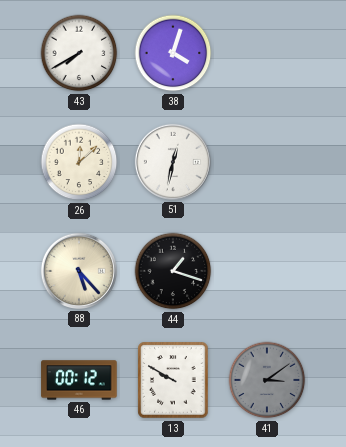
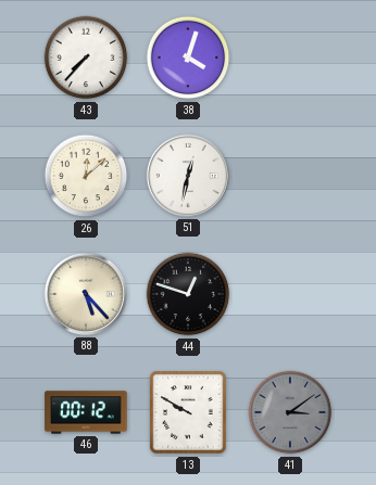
43: 7:40 -> 7:37 (86, 58)
44: 1:18 -> 12:48 (188, 294)
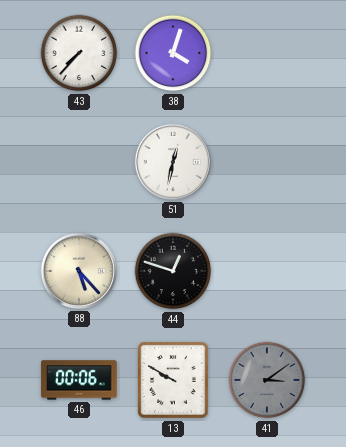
26: 12:08 -> none (86, 176)
46: 00:12 -> 00:06 (79, 380)
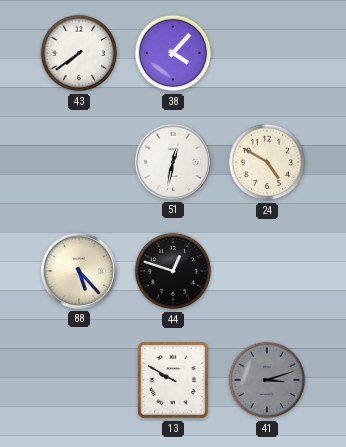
43: 7:37 -> 7:39 (79, 53)
38: 4:03 -> 4:07 (173, 53)
24: none -> 4:50 (267, 162)
46: 00:06 -> none (79, 380)
41: 3:09 -> 3:12 (267, 380)
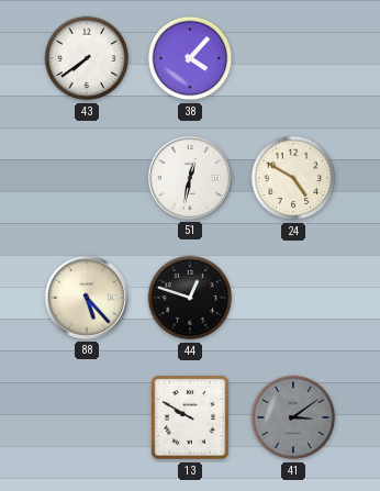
41: 3:12 -> 3:09 (293, 417)
